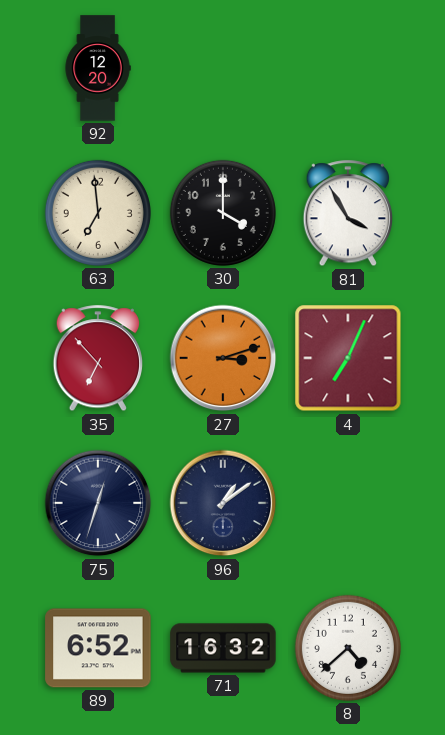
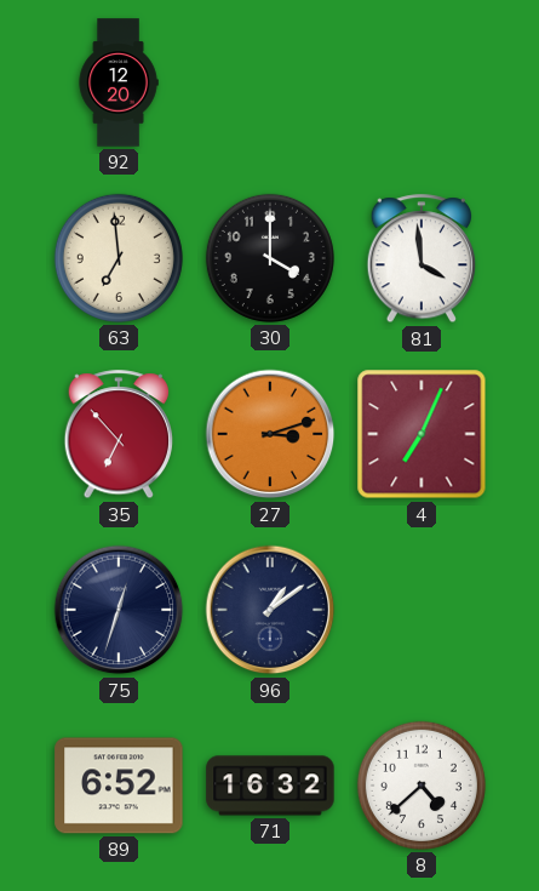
81: 3:55 -> 3:59 (420, 259)
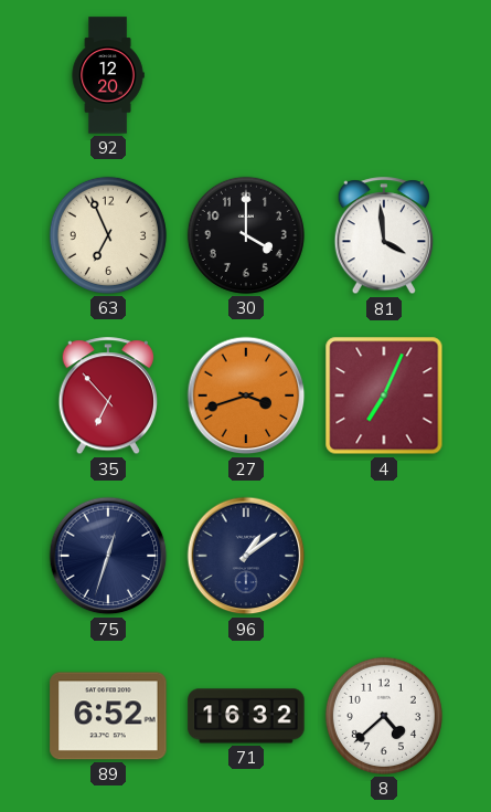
63: 6:59 -> 6:56 (108, 235)
27: 3:12 -> 3:42 (246, 396)
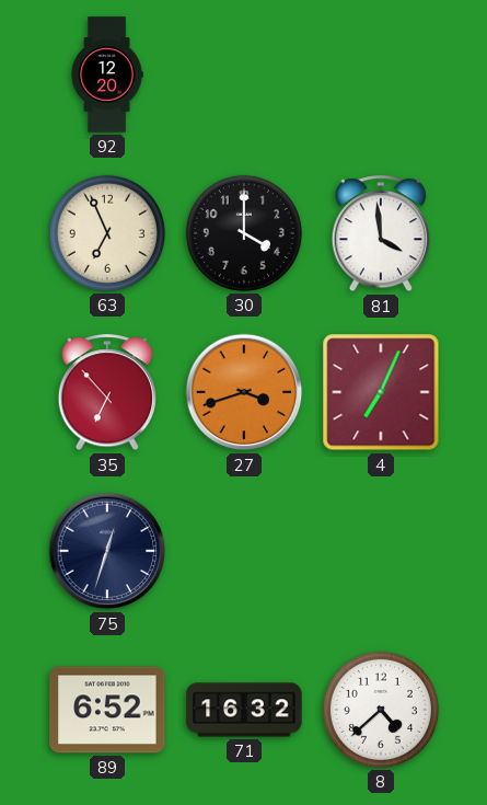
96: 1:09 -> none (246, 556)
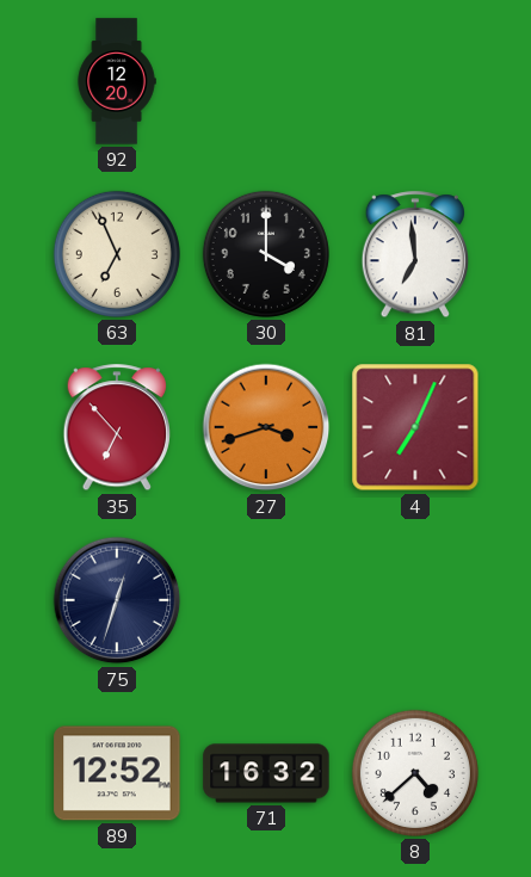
81: 3:59 -> 6:59 (414, 255)
89: 6:52 -> 12:52 (117, 773)
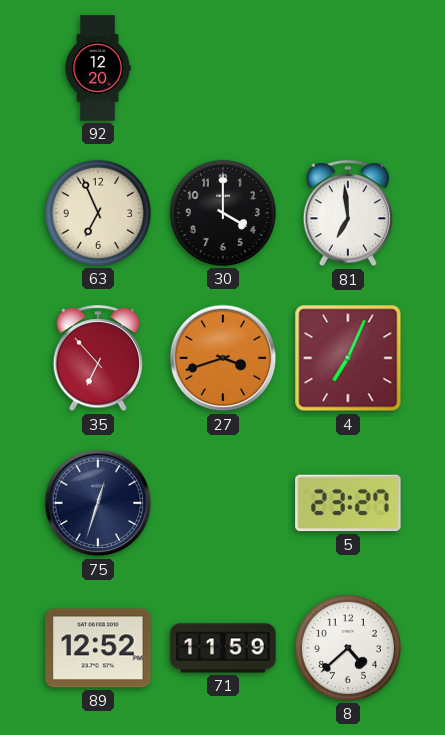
5: none -> 23:27 (348, 503)
71: 16:32 -> 11:59 (223, 648)
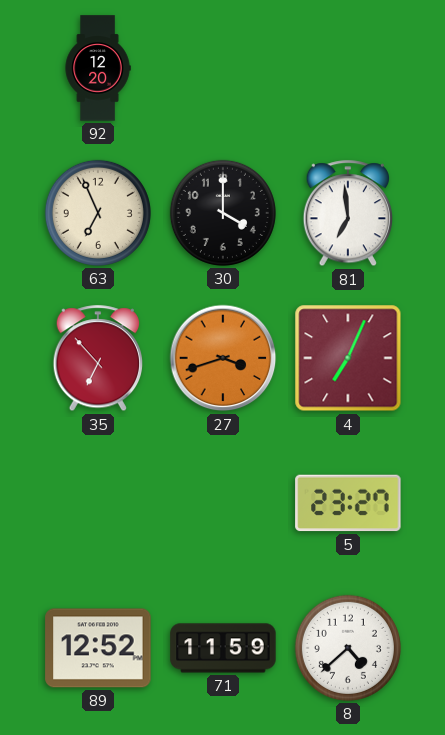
75: 12:33 -> none (98, 503)
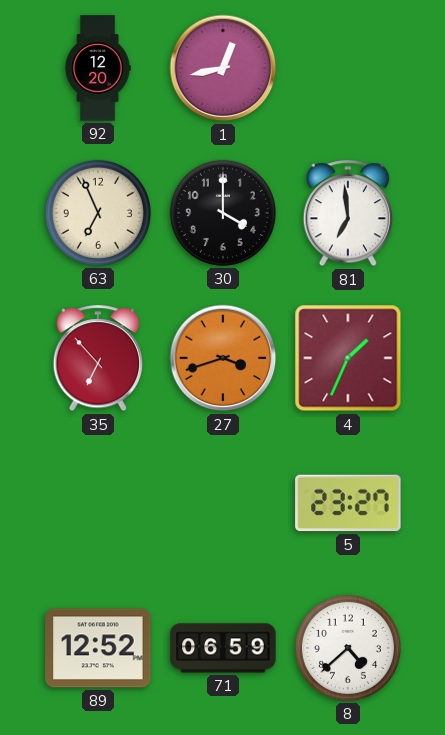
1: none -> 12:43 (223, 68)
4: 7:04 -> 1:34 (348, 358)
71: 11:59 -> 06:59 (223, 648)
